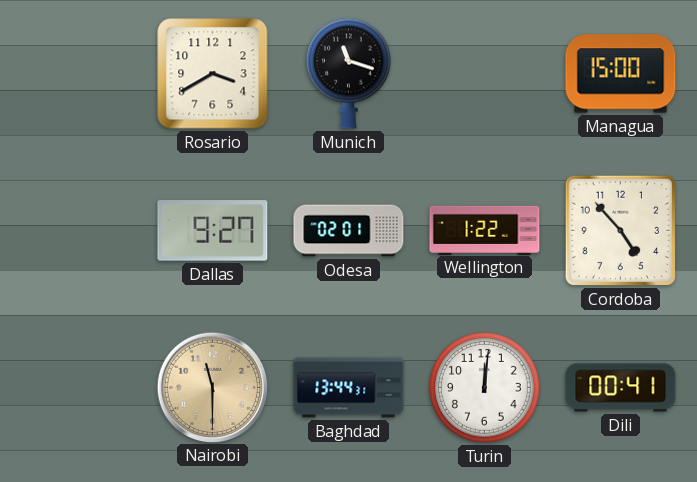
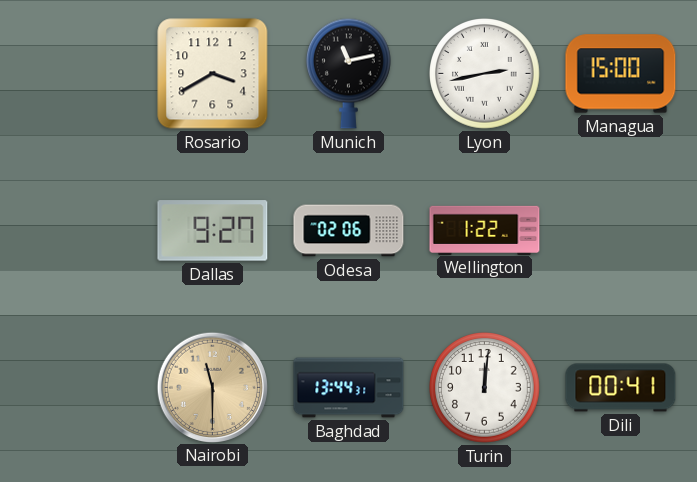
Munich: 11:18 -> 11:13 (348, 73)
Lyon: none -> 2:43 (485, 74)
Odesa: 02:01 -> 02:06 (349, 231)
Cordoba: 4:53 -> none (620, 230)
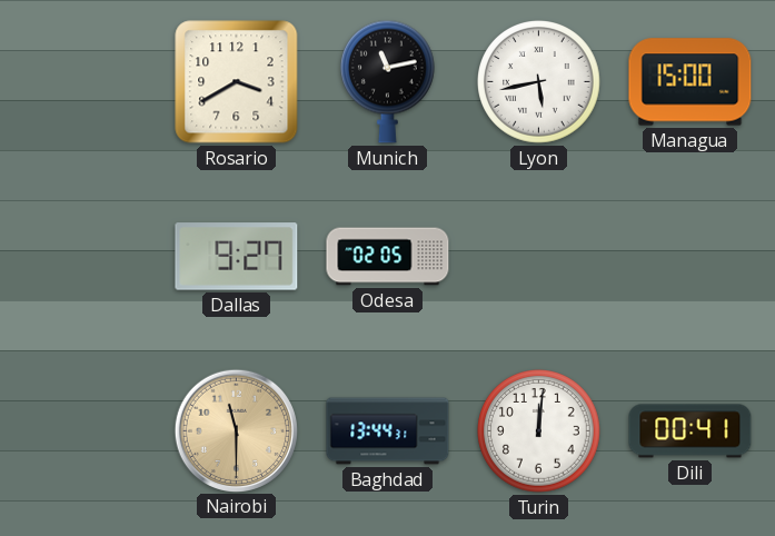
Lyon: 2:43 -> 5:43 (539, 82)
Odesa: 02:06 -> 02:05 (388, 257)
Wellington: 1:22 -> none (485, 230)
